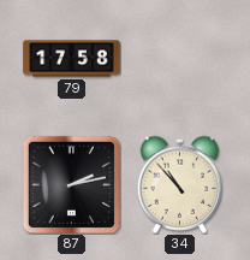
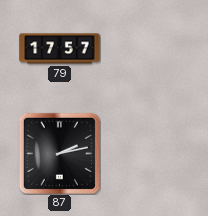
79: 17:58 -> 17:57 (60, 49)
34: 10:53 -> none (180, 184)
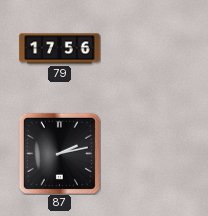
79: 17:57 -> 17:56 (60, 49)
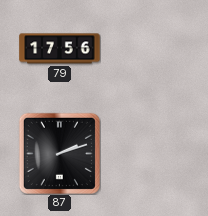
87: 2:13 -> 2:12 (59, 153)
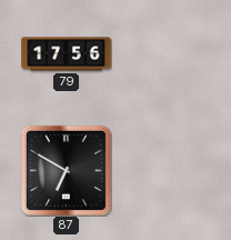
87: 2:12 -> 6:50 (66, 170)
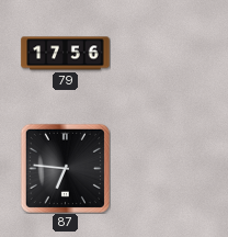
87: 6:50 -> 6:46 (65, 168)
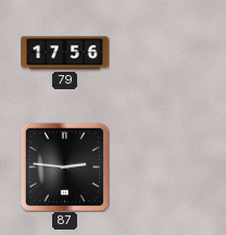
87: 6:46 -> 2:46 (64, 166)
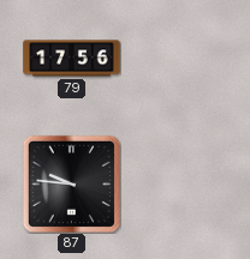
87: 2:46 -> 9:46 (71, 183)
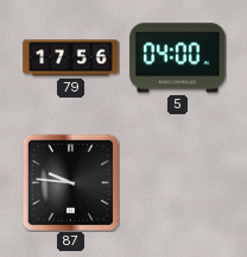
5: none -> 04:00 (178, 58)
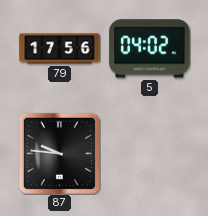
5: 04:00 -> 04:02 (150, 49)
